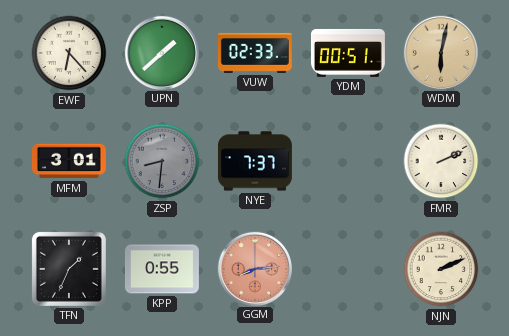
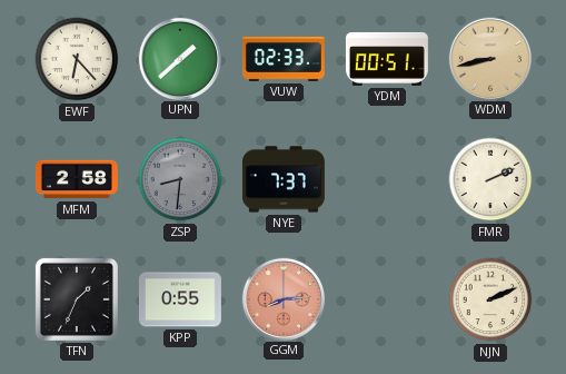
WDM: 6:02 -> 8:43 (489, 58)
MFM: 3:01 -> 2:58 (77, 179)
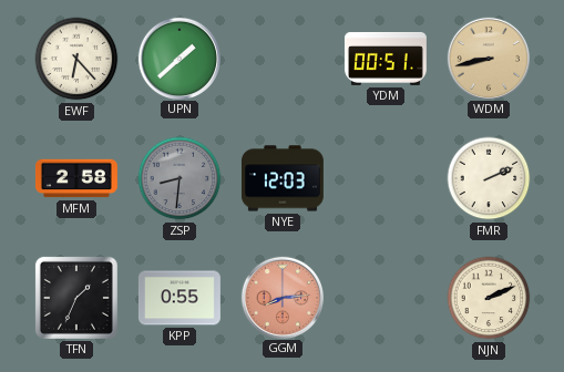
VUW: 02:33 -> none (284, 59)
NYE: 7:37 -> 12:03 (283, 178)
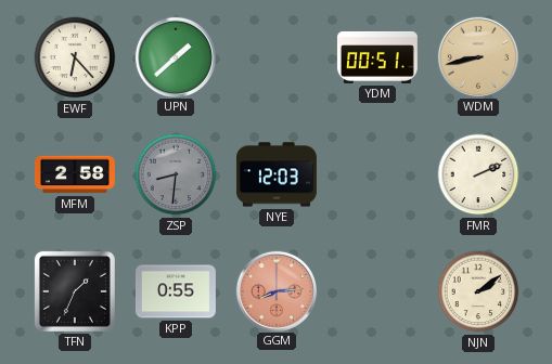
NJN: 2:11 -> 2:09 (478, 291)
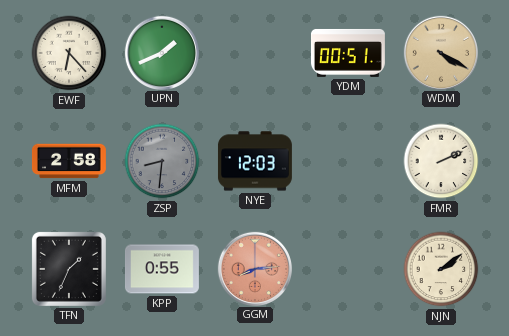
UPN: 1:38 -> 1:41 (161, 52)
WDM: 8:43 -> 4:20 (440, 52)
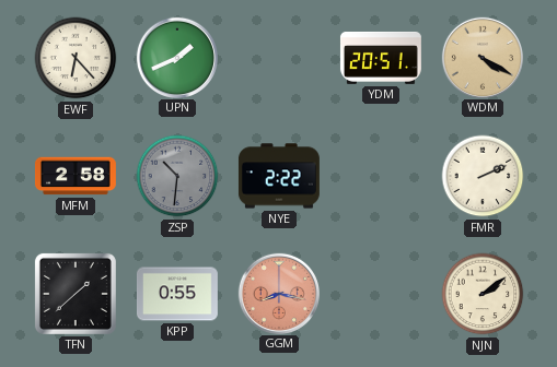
YDM: 00:51 -> 20:51 (381, 58)
ZSP: 8:31 -> 10:31 (177, 176)
NYE: 12:03 -> 2:22 (279, 176)
TFN: 1:34 -> 1:38 (76, 294)
GGM: 8:14 -> 8:17 (278, 293)
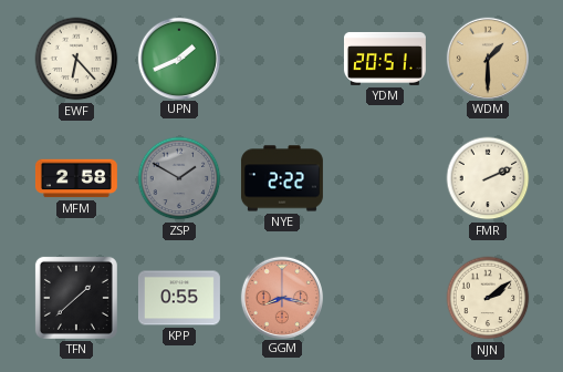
WDM: 4:20 -> 1:30 (487, 58)
ZSP: 10:31 -> 1:50 (179, 178)
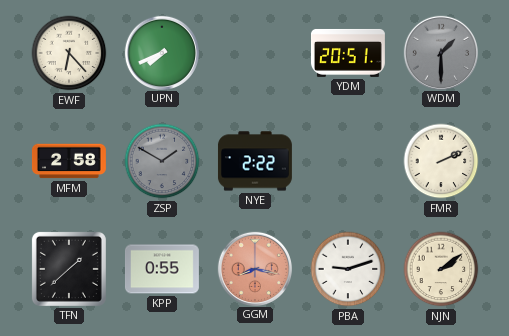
UPN: 1:41 -> 7:41 (161, 52)
WDM dial: champagne -> grey (440, 52)
PBA: none -> 9:12 (348, 269)
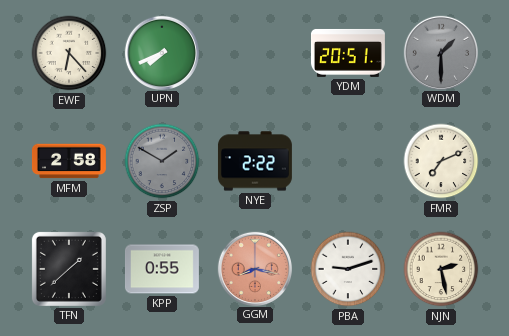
FMR: 2:11 -> 7:11 (441, 161)
NJN: 2:09 -> 2:28 (441, 269)
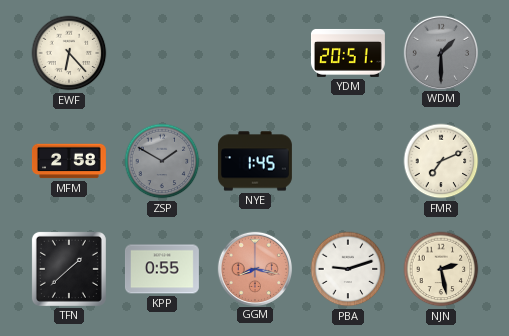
UPN: 7:41 -> none (161, 52)
NYE: 2:22 -> 1:45 (255, 161)
